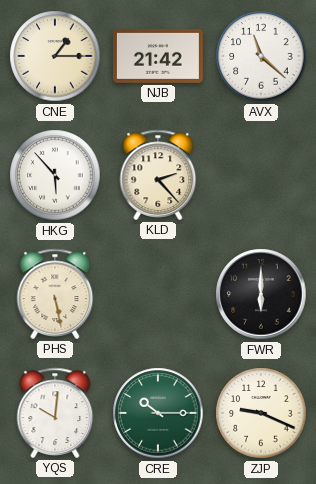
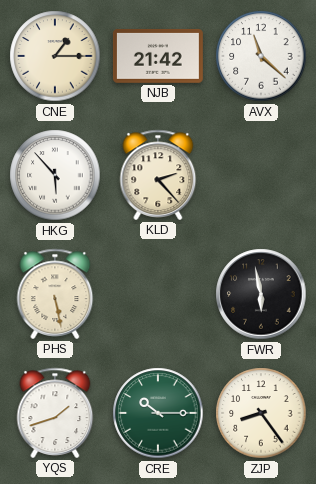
FWR: 6:00 -> 5:58 (261, 294)
YQS: 10:01 -> 1:42 (55, 413)
ZJP: 9:19 -> 8:24 (261, 413)
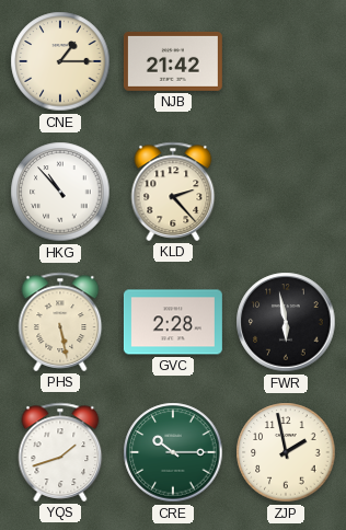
AVX: 11:22 -> none (261, 56)
HKG: 5:53 -> 10:53 (60, 192)
GVC: none -> 2:28 (173, 322)
ZJP: 8:24 -> 1:58 (286, 452)
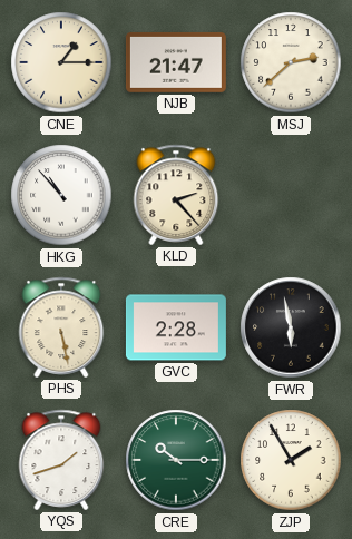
NJB: 21:42 -> 21:47 (176, 62)
MSJ: none -> 2:38 (291, 62)
ZJP: 1:58 -> 1:55 (291, 460)
